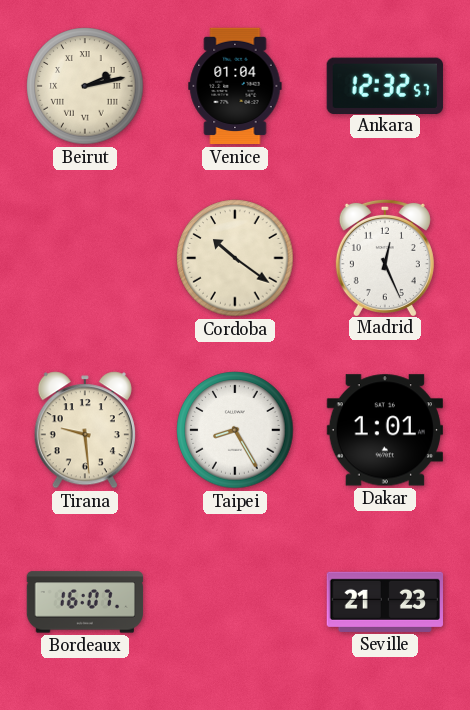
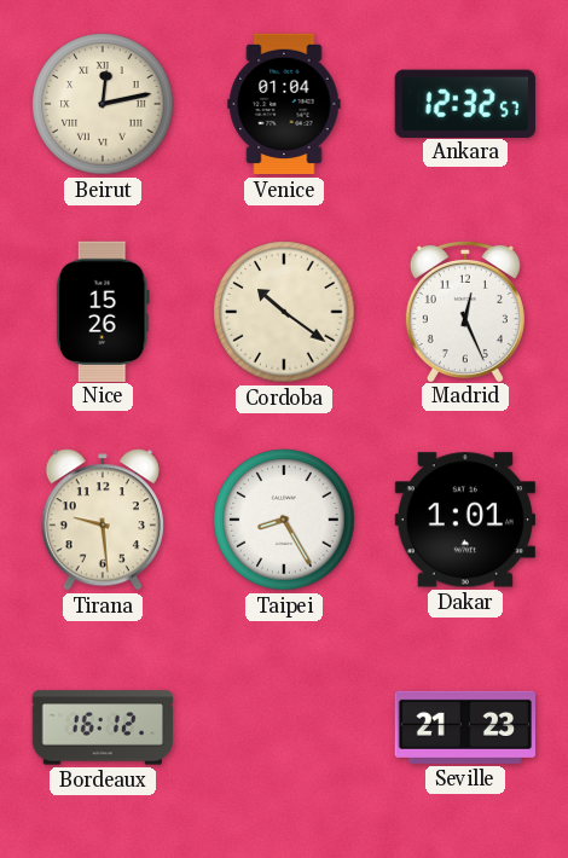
Beirut: 2:13 -> 12:13 (103, 104)
Nice: none -> 15:26 (103, 311)
Bordeaux: 16:07 -> 16:12 (103, 727)
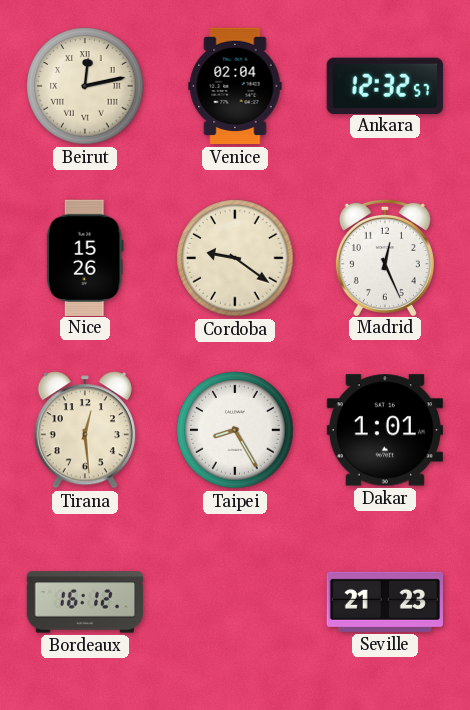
Venice: 01:04 -> 02:04 (235, 86)
Cordoba: 10:21 -> 9:21 (235, 258)
Tirana: 9:29 -> 12:29 (85, 430)
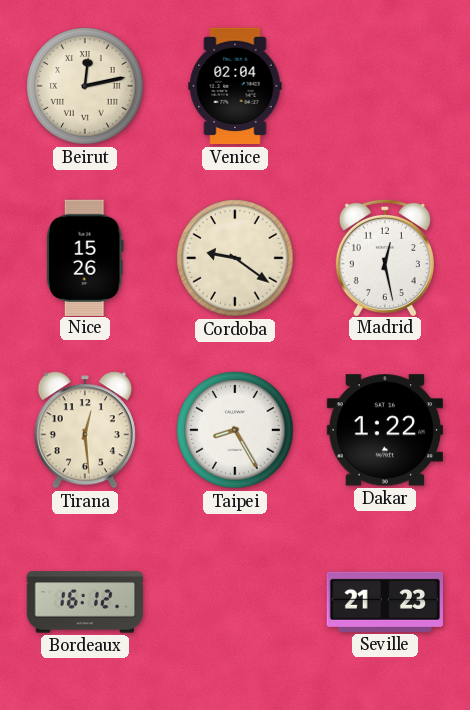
Ankara: 12:32 -> none (385, 85)
Madrid: 12:26 -> 12:28 (385, 257)
Dakar: 1:01 -> 1:22 (384, 430)
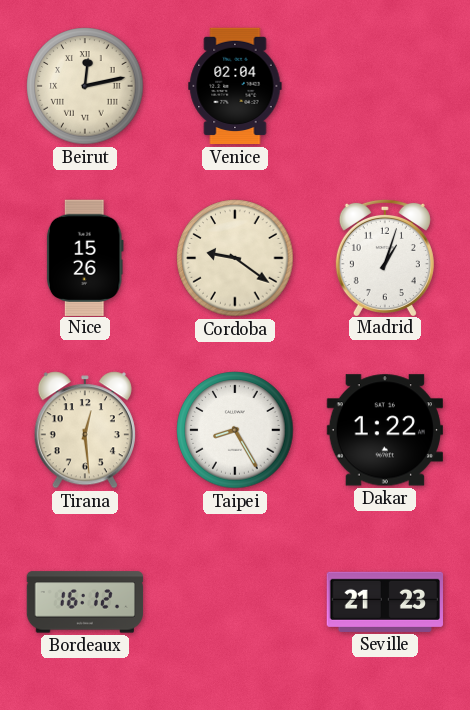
Madrid: 12:28 -> 1:03 (385, 257)
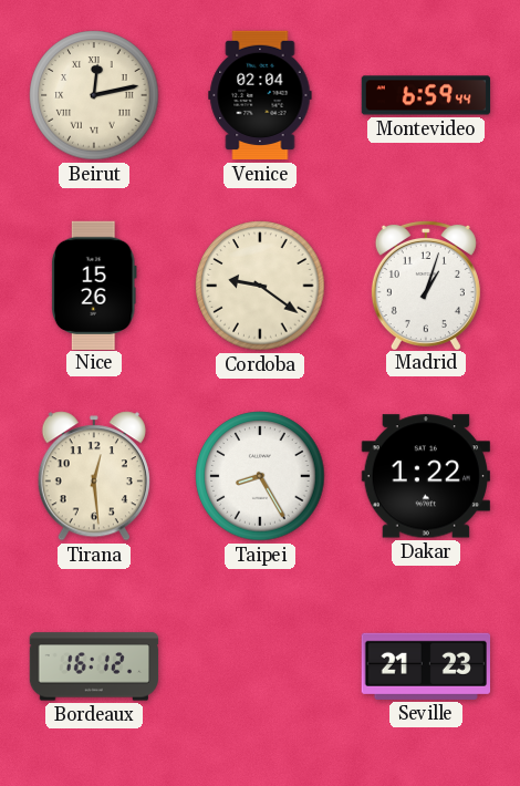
Montevideo: none -> 6:59 (426, 95)
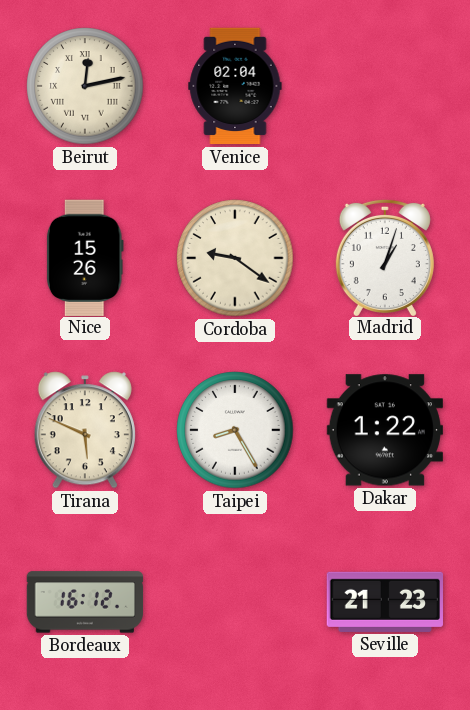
Montevideo: 6:59 -> none (426, 95)
Tirana: 12:29 -> 5:49 (85, 430)
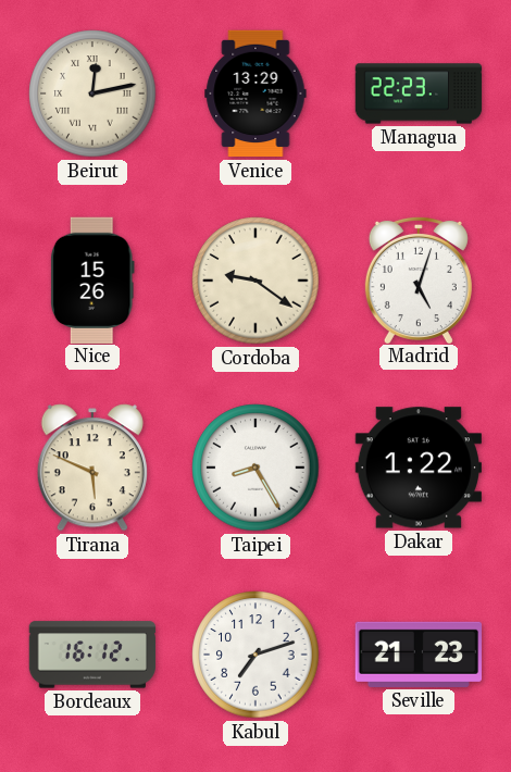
Venice: 02:04 -> 13:29 (255, 94)
Managua: none -> 22:23 (419, 94)
Madrid: 1:03 -> 5:03 (419, 279)
Kabul: none -> 7:12 (255, 655)
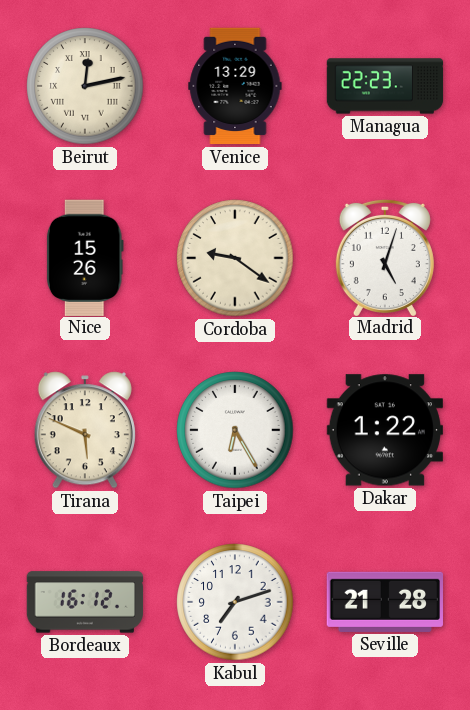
Taipei: 8:25 -> 6:25 (235, 430)
Seville: 21:23 -> 21:28 (384, 602)
